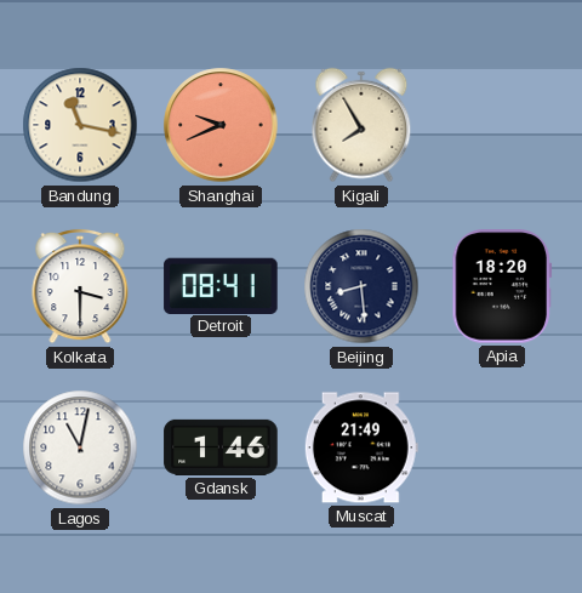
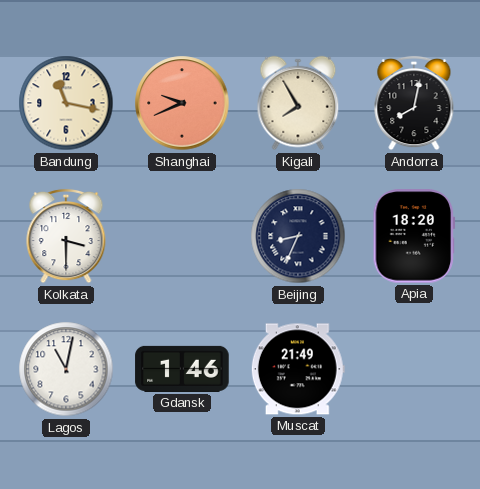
Andorra: none -> 8:02 (414, 103)
Detroit: 08:41 -> none (221, 285)
Beijing: 8:29 -> 8:34 (298, 236)
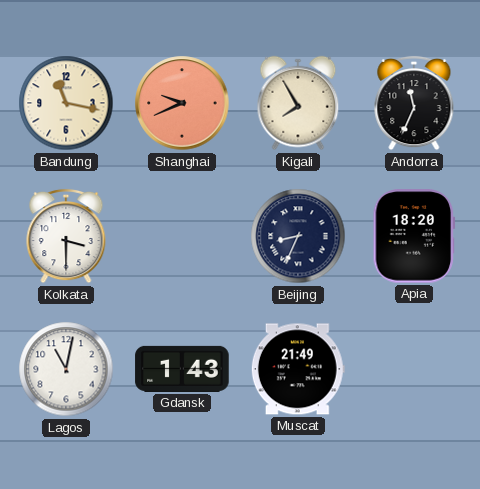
Andorra: 8:02 -> 11:34 (414, 103)
Gdansk: 1:46 -> 1:43 (182, 369)
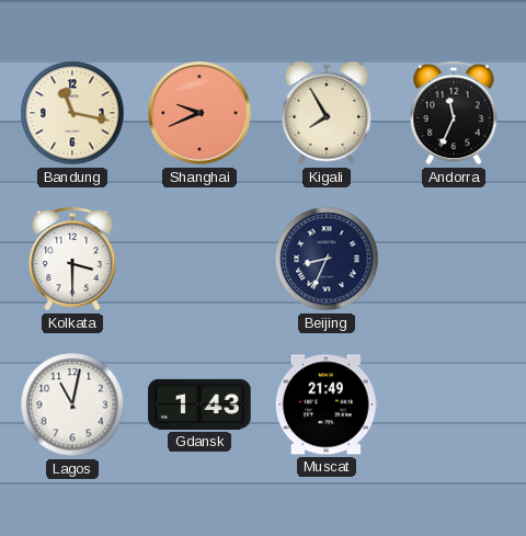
Apia: 18:20 -> none (414, 236)
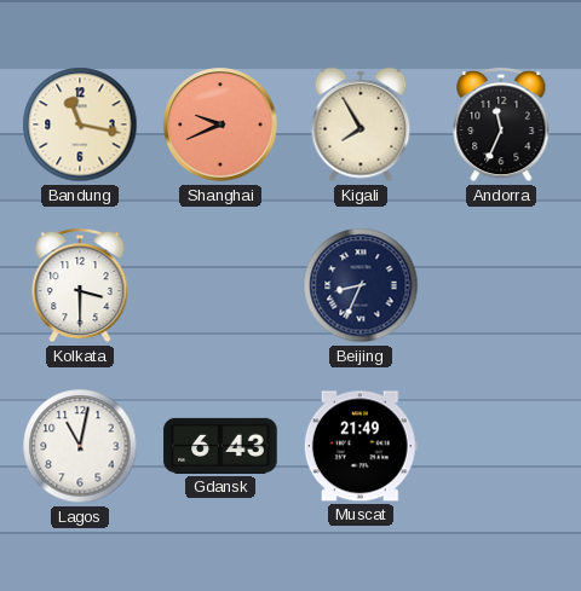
Gdansk: 1:43 -> 6:43 (220, 446)
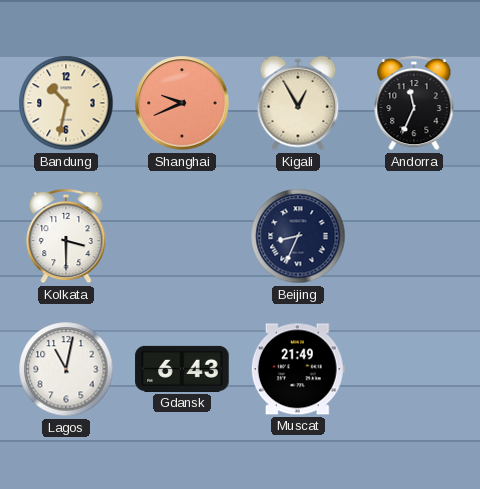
Bandung: 11:17 -> 10:32 (66, 103)
Kigali: 7:55 -> 12:55 (298, 103)
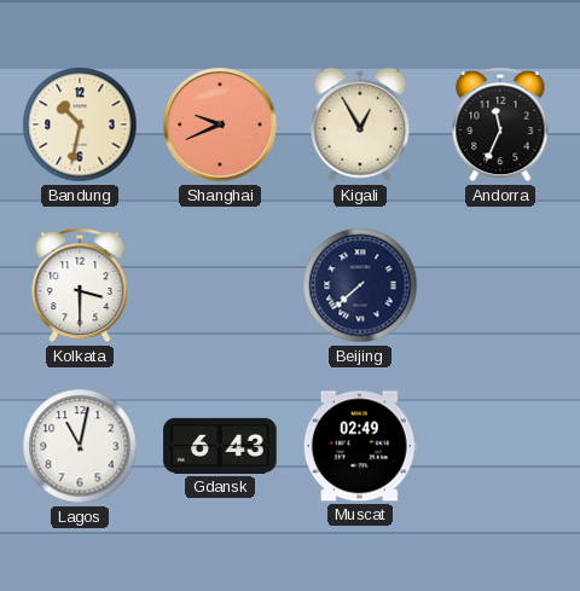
Beijing: 8:34 -> 7:38 (360, 285)
Muscat: 21:49 -> 02:49 (360, 446)
